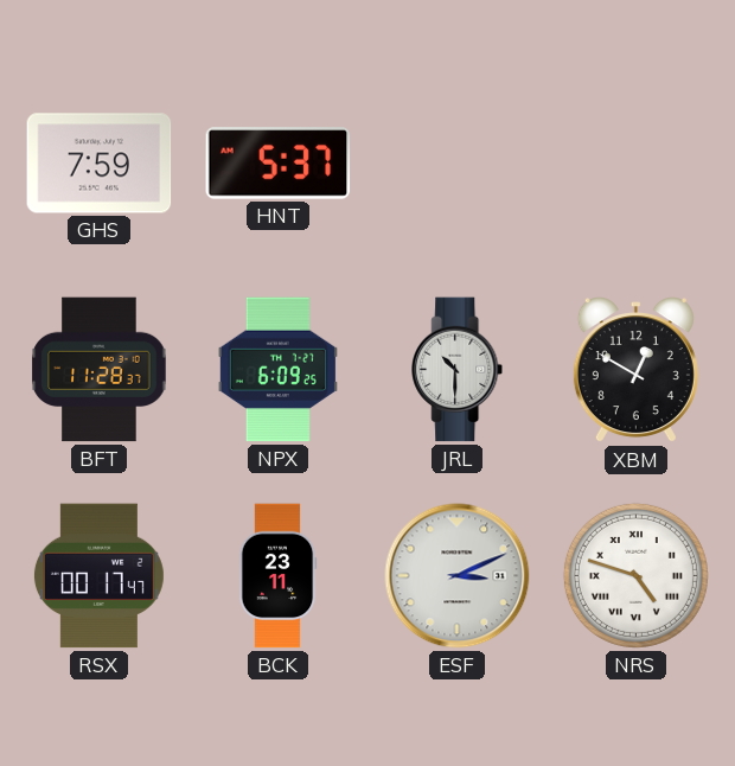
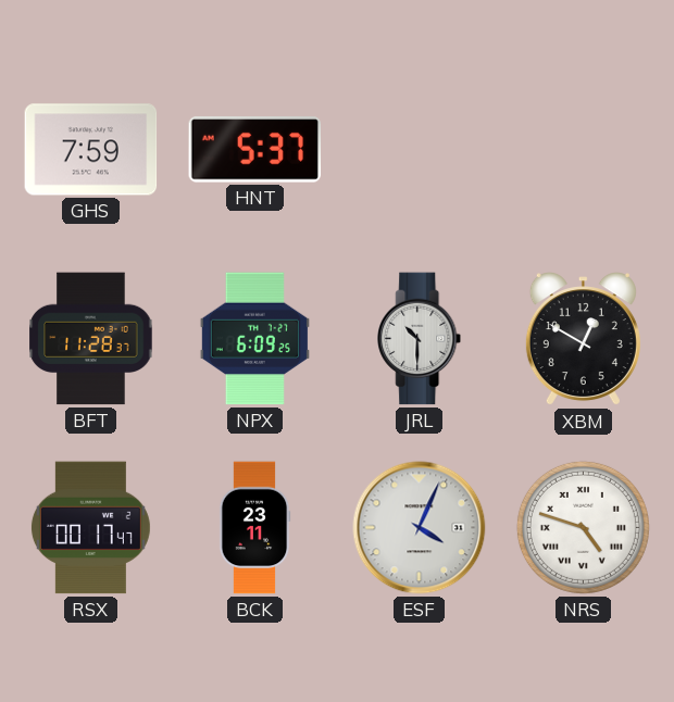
ESF: 3:11 -> 4:04 (420, 528)
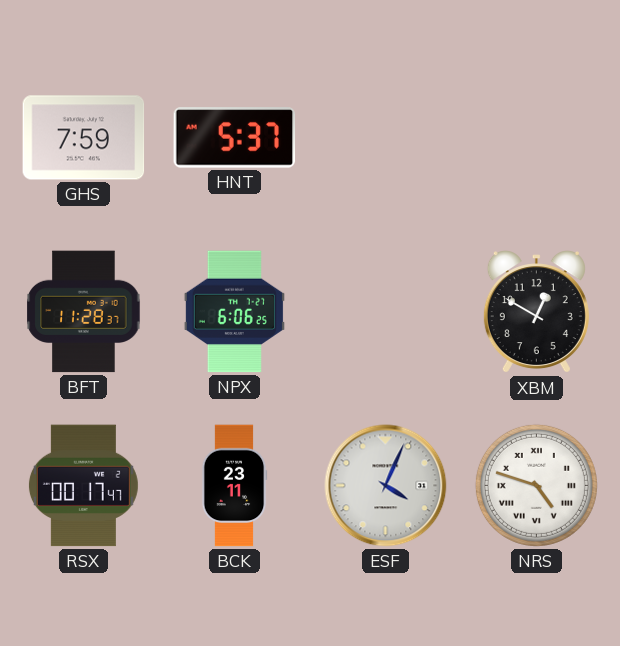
NPX: 6:09 -> 6:06 (234, 312)
JRL: 10:30 -> none (420, 339)
